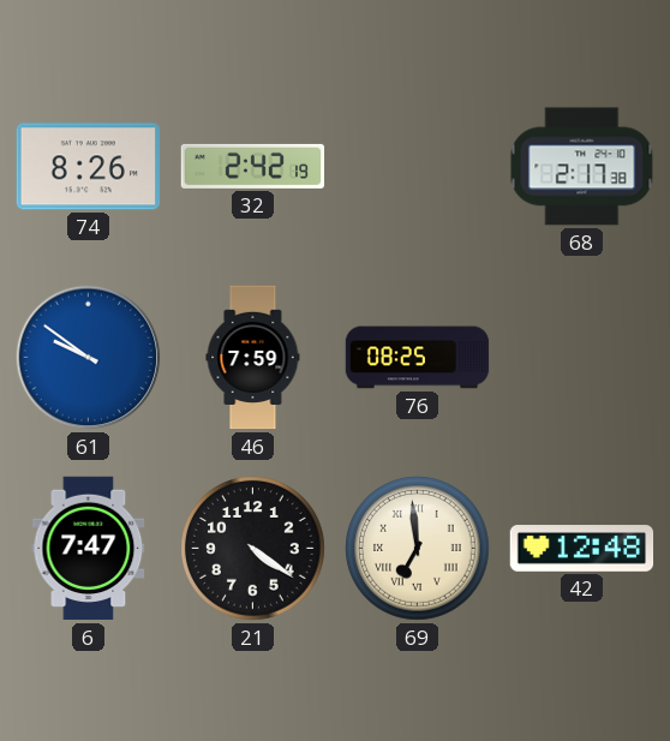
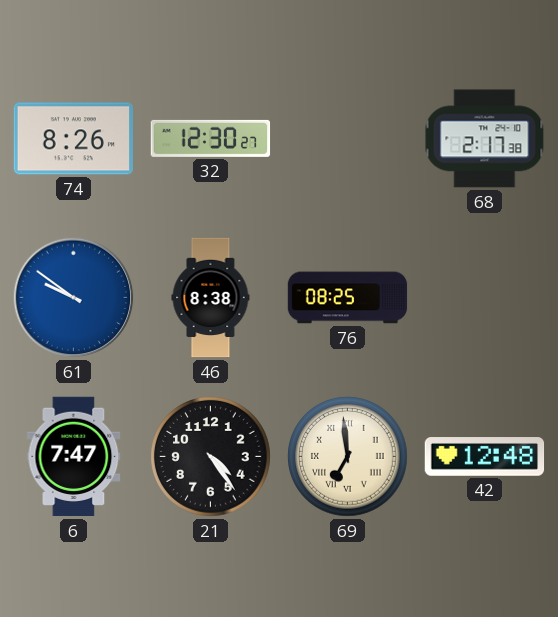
32: 2:42 -> 12:30 (211, 138)
46: 7:59 -> 8:38 (211, 298)
21: 4:21 -> 4:24 (211, 457)
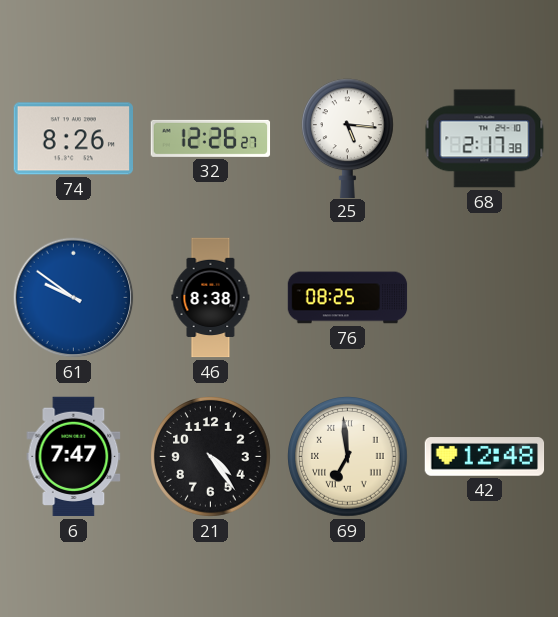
32: 12:30 -> 12:26 (211, 138)
25: none -> 5:16 (348, 138)
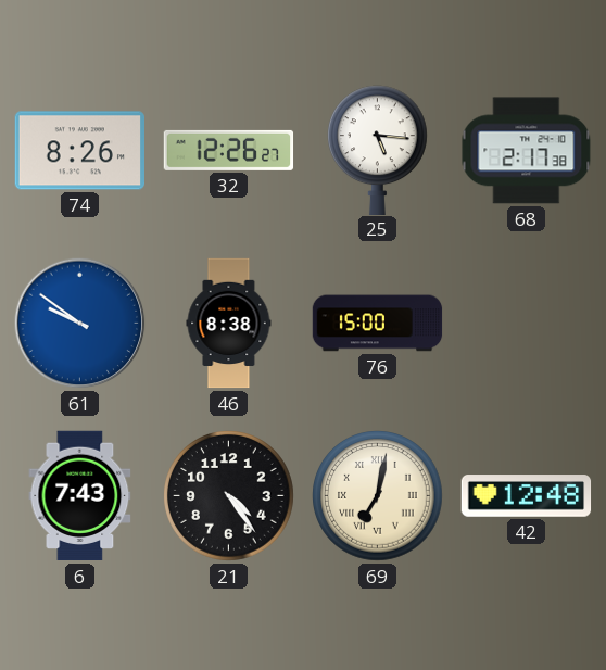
76: 08:25 -> 15:00 (378, 324)
6: 7:47 -> 7:43 (80, 496)
69: 6:59 -> 7:02 (378, 496)
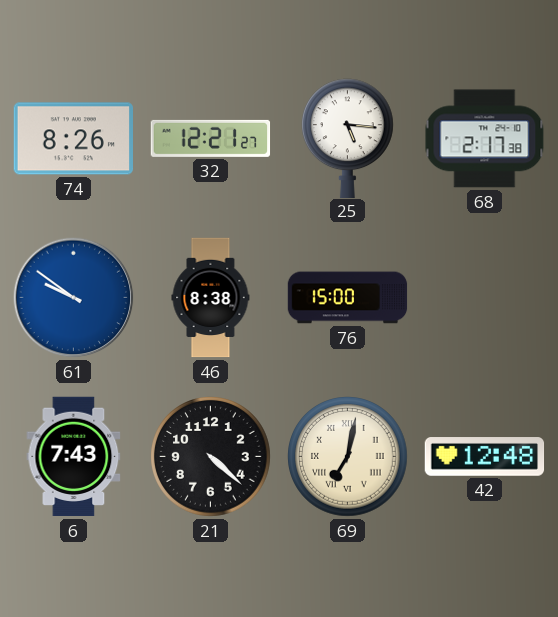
32: 12:26 -> 12:21 (211, 138)
21: 4:24 -> 4:22 (211, 457)
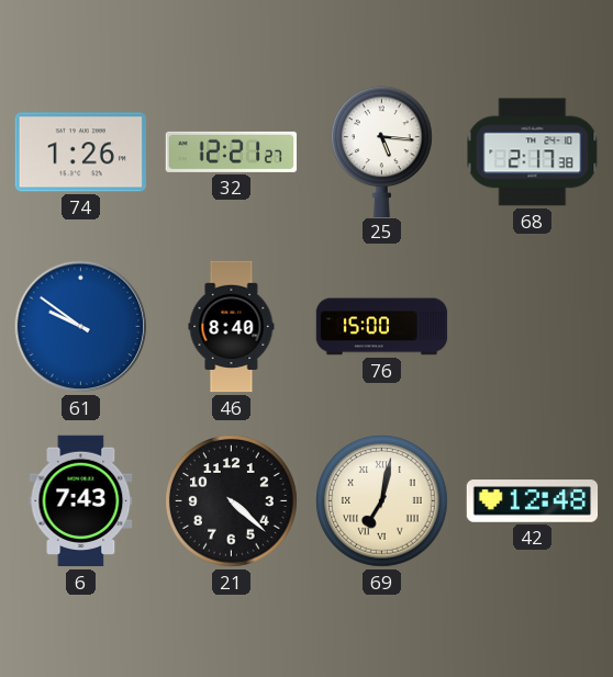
74: 8:26 -> 1:26 (80, 153)
46: 8:38 -> 8:40 (232, 327)
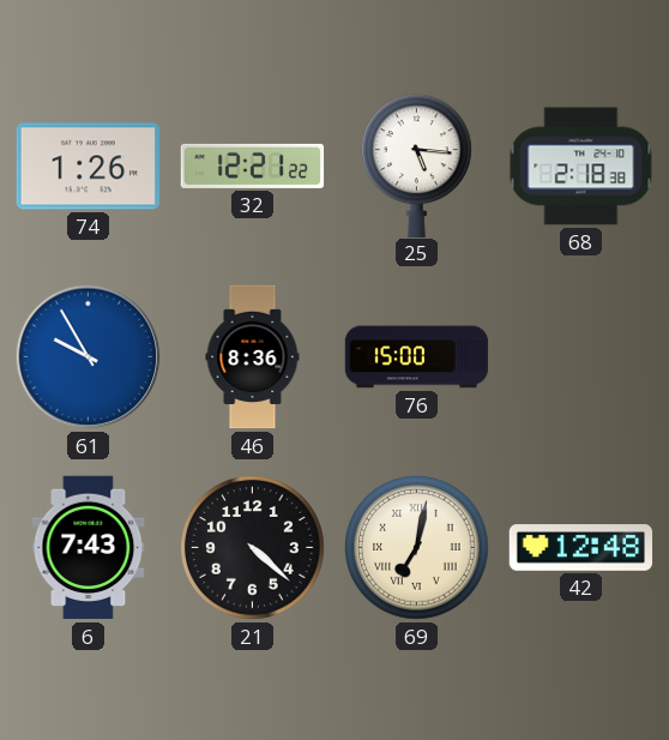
32: 12:21:27 -> 12:21:22 (253, 166)
68: 2:17 -> 2:18 (581, 167)
61: 9:51 -> 9:55 (89, 357)
46: 8:40 -> 8:36 (253, 357)
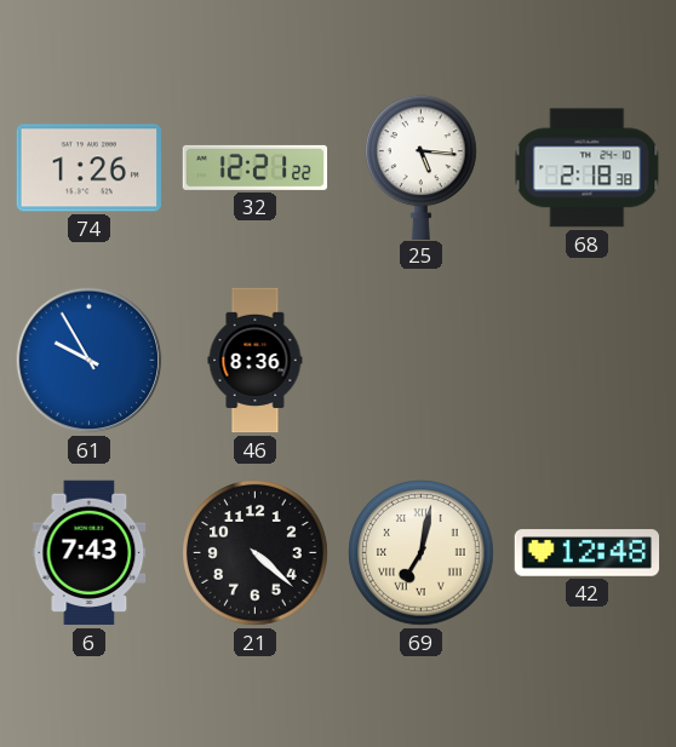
76: 15:00 -> none (417, 357)
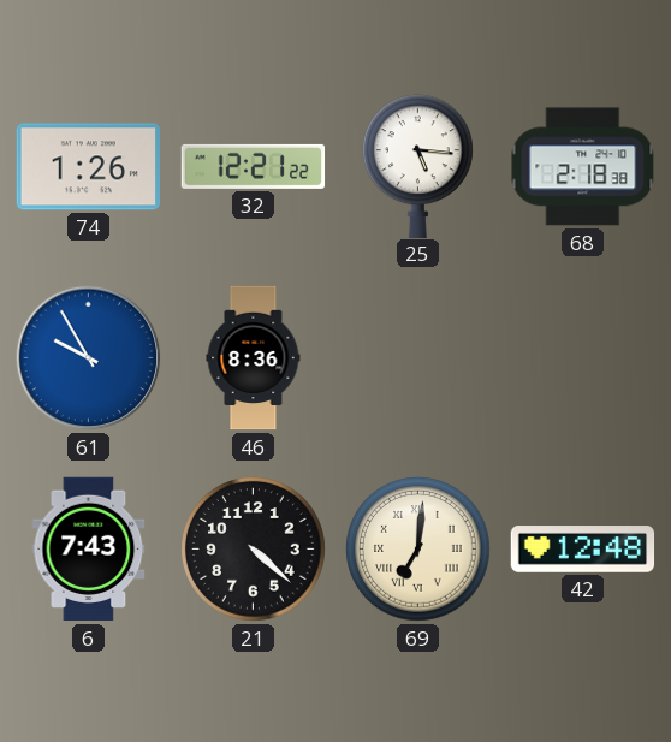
69: 7:02 -> 7:01 (418, 550)
